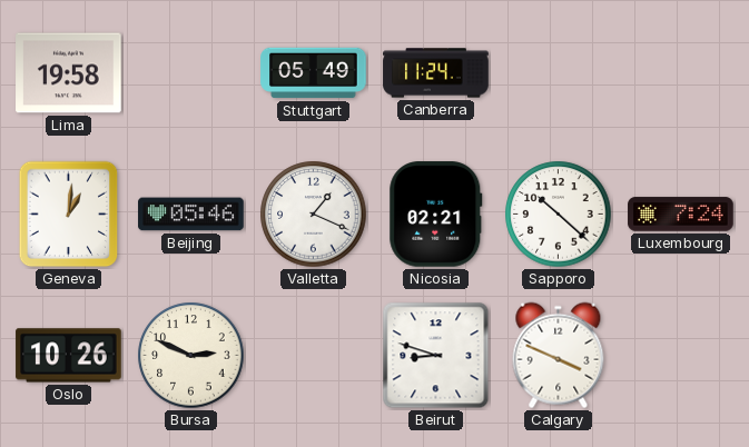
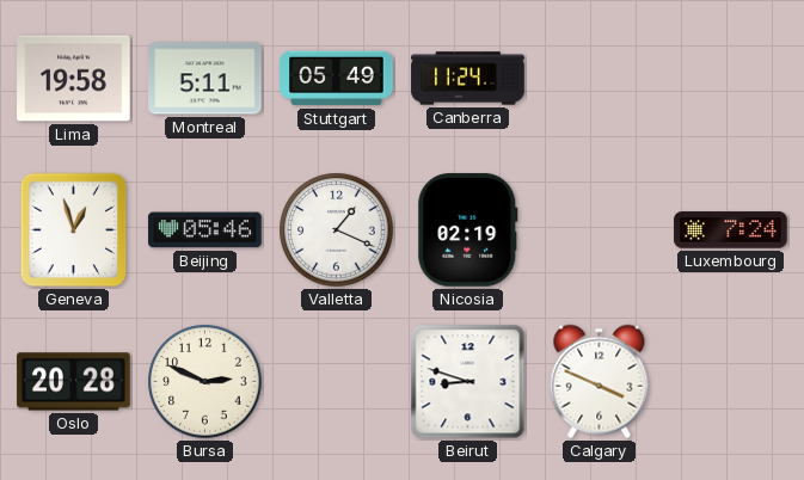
Montreal: none -> 5:11 (205, 79)
Geneva: 1:01 -> 12:57 (74, 230)
Nicosia: 02:21 -> 02:19 (468, 230)
Sapporo: 10:22 -> none (559, 215)
Oslo: 10:26 -> 20:28 (74, 382)
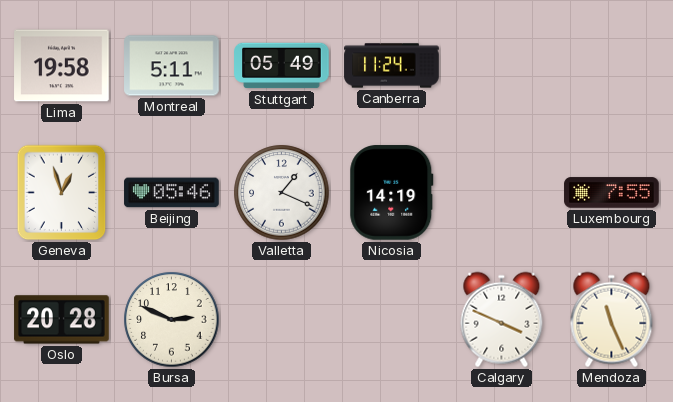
Nicosia: 02:19 -> 14:19 (392, 193)
Luxembourg: 7:24 -> 7:55 (612, 193)
Beirut: 8:48 -> none (468, 382)
Mendoza: none -> 11:26 (612, 320)
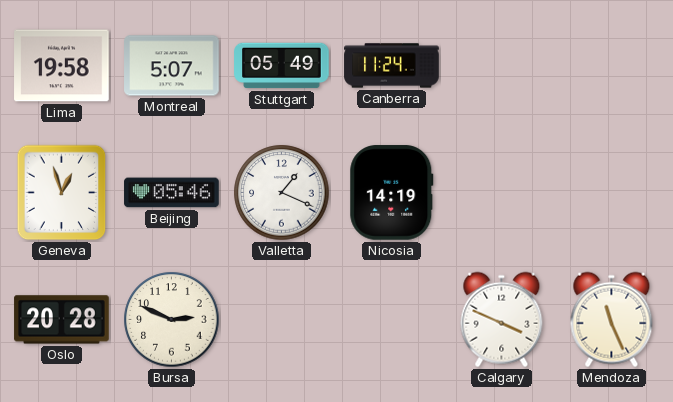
Montreal: 5:11 -> 5:07 (172, 66)
Luxembourg: 7:55 -> none (612, 193)
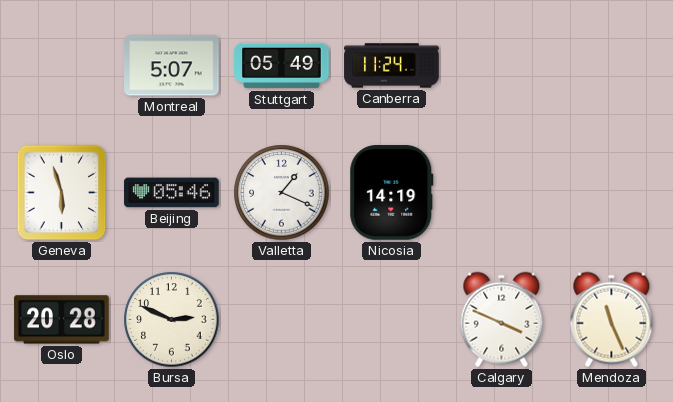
Lima: 19:58 -> none (62, 66)
Geneva: 12:57 -> 5:57 (62, 193)
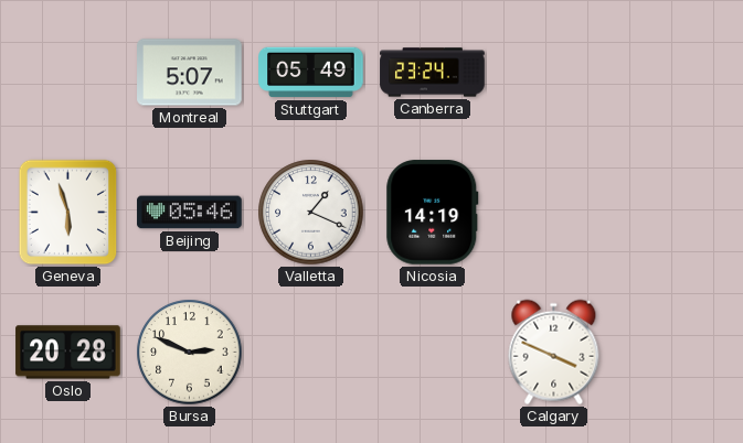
Canberra: 11:24 -> 23:24 (433, 73)
Mendoza: 11:26 -> none (612, 320)
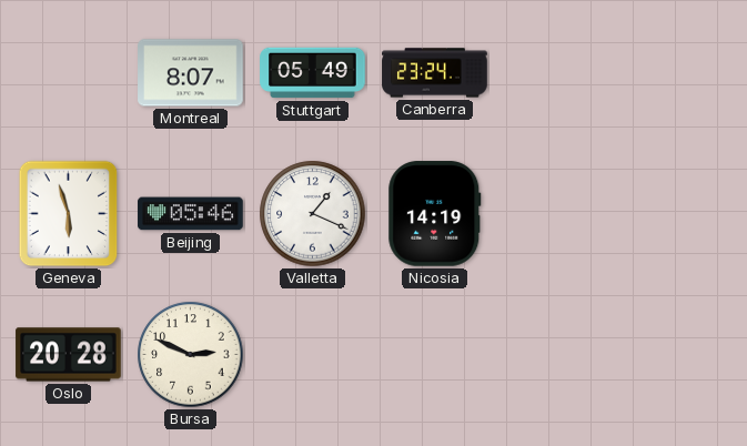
Montreal: 5:07 -> 8:07 (191, 73)
Calgary: 3:49 -> none (554, 353)
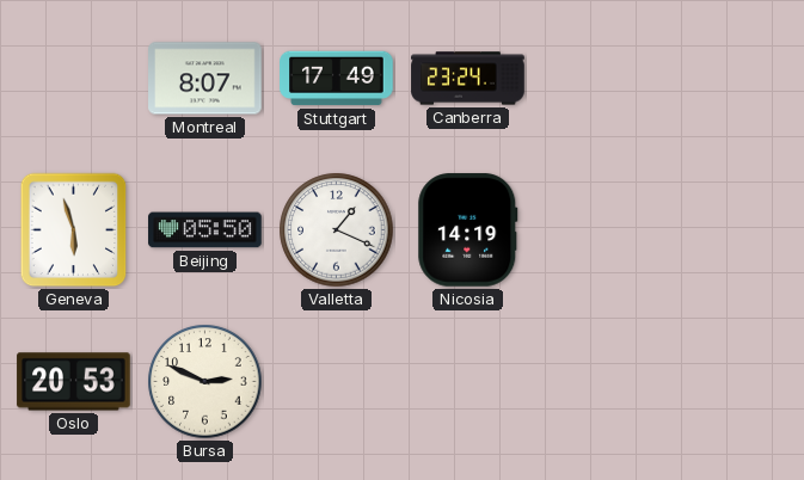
Stuttgart: 05:49 -> 17:49 (337, 79)
Beijing: 05:46 -> 05:50 (205, 230)
Oslo: 20:28 -> 20:53 (74, 382)
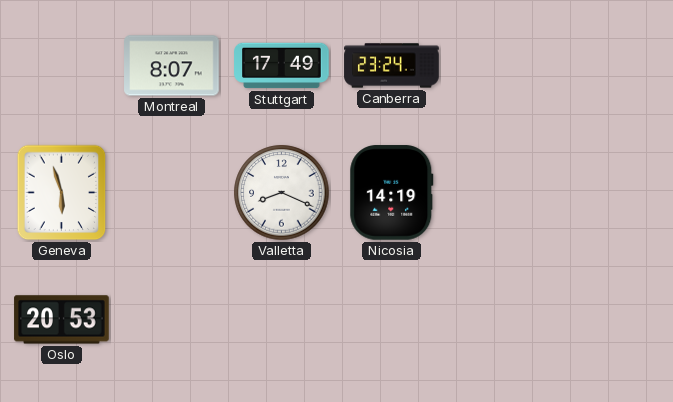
Beijing: 05:50 -> none (205, 230)
Valletta: 1:19 -> 8:19 (282, 193)
Bursa: 2:49 -> none (205, 382)
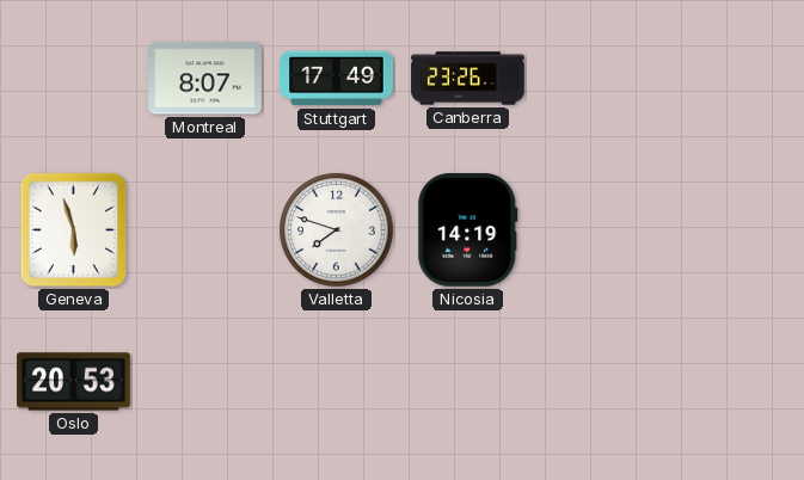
Canberra: 23:24 -> 23:26 (468, 79)
Valletta: 8:19 -> 7:48 (337, 230)
